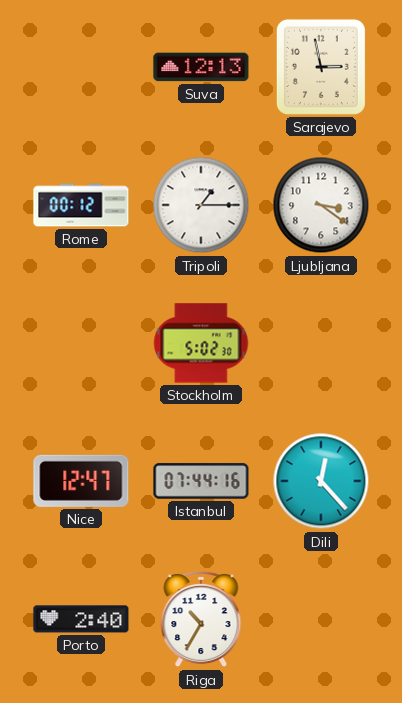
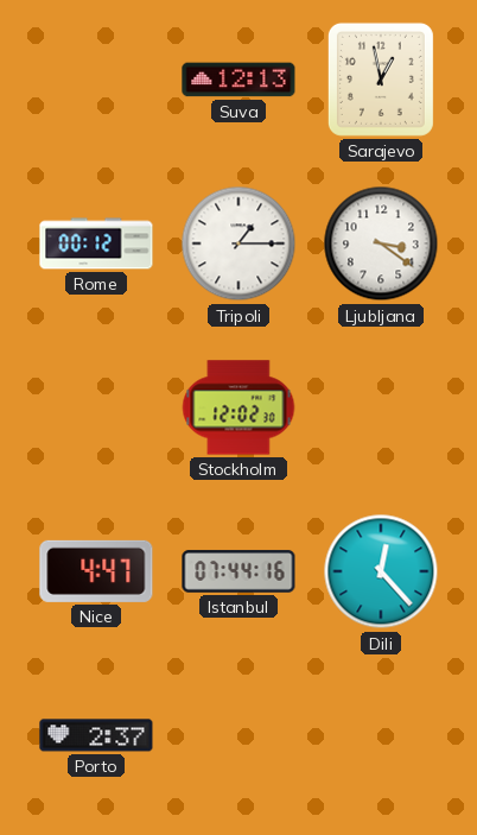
Sarajevo: 2:58 -> 12:58 (381, 80)
Stockholm: 5:02 -> 12:02 (238, 407)
Nice: 12:47 -> 4:47 (96, 571)
Porto: 2:40 -> 2:37 (96, 735)
Riga: 10:35 -> none (201, 619)
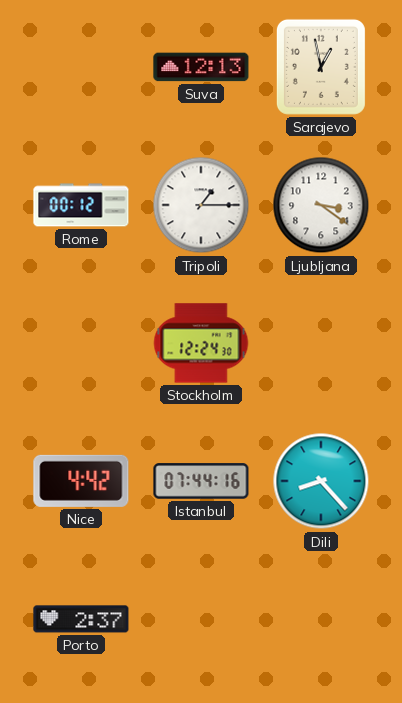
Stockholm: 12:02 -> 12:24 (201, 343)
Nice: 4:47 -> 4:42 (81, 481)
Dili: 12:23 -> 8:23 (321, 481)
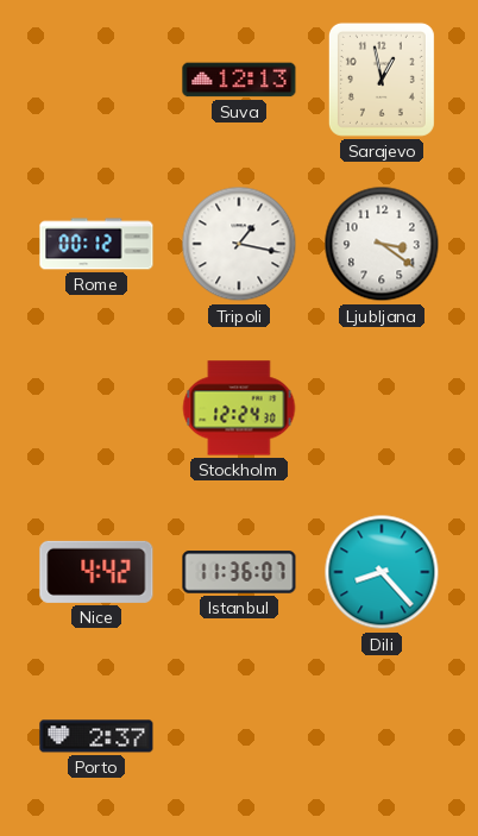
Tripoli: 1:15 -> 1:17 (239, 244)
Istanbul: 07:44 -> 11:36 (239, 572)
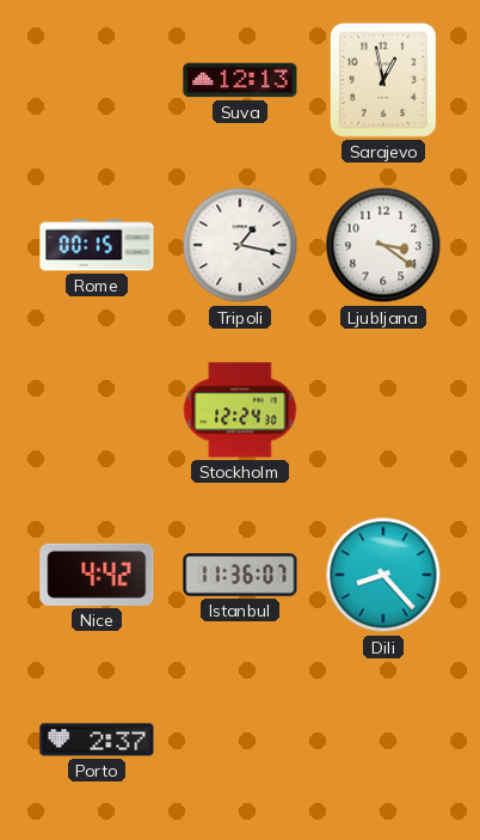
Rome: 00:12 -> 00:15 (97, 245)
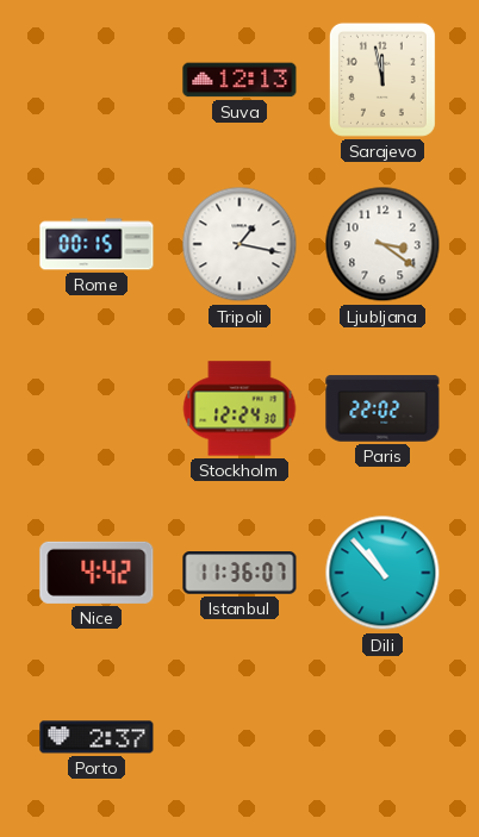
Sarajevo: 12:58 -> 11:58 (382, 80)
Paris: none -> 22:02 (382, 408)
Dili: 8:23 -> 10:53 (382, 573)
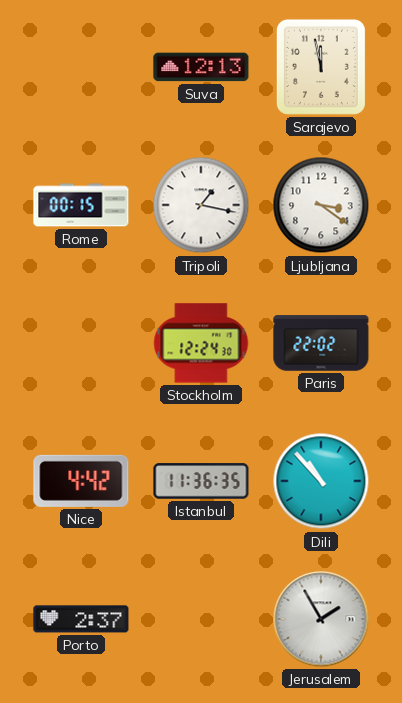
Istanbul: 11:36:07 -> 11:36:35 (201, 481)
Jerusalem: none -> 1:55 (321, 619)
